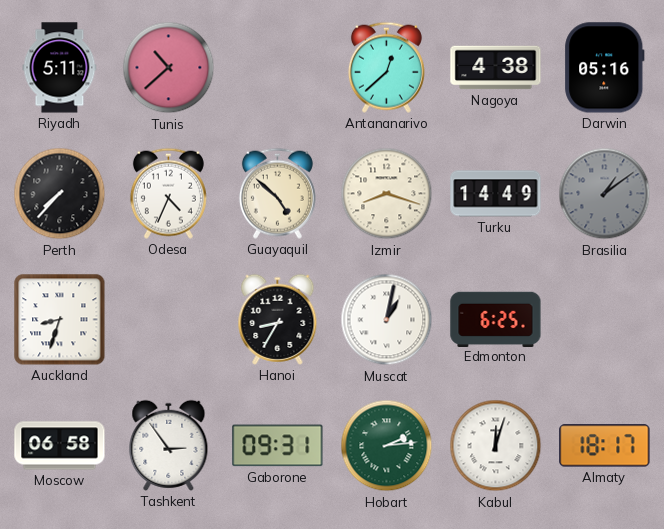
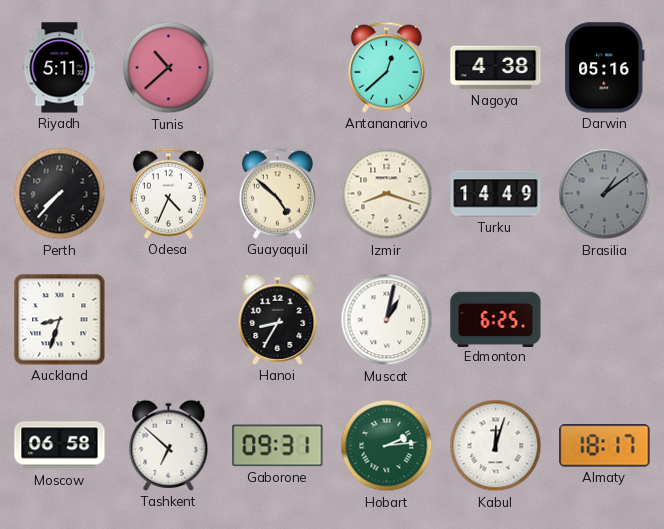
Tashkent: 2:54 -> 6:52 (169, 445)
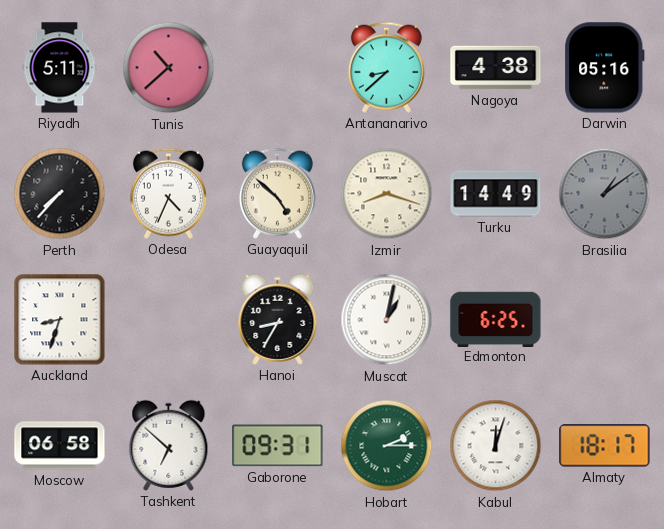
Antananarivo: 12:38 -> 8:38 (386, 67)
Hobart: 2:14 -> 2:15 (387, 446)
